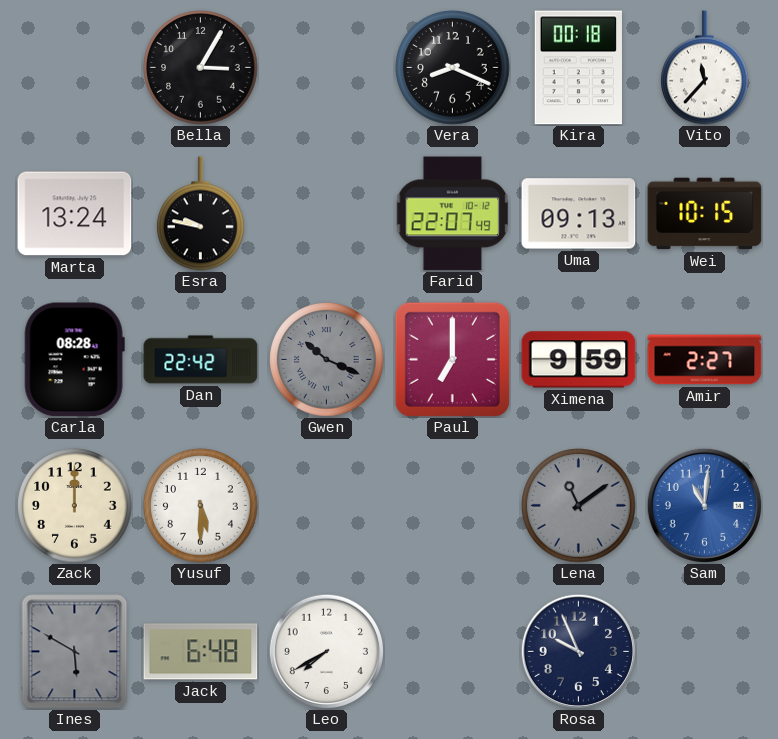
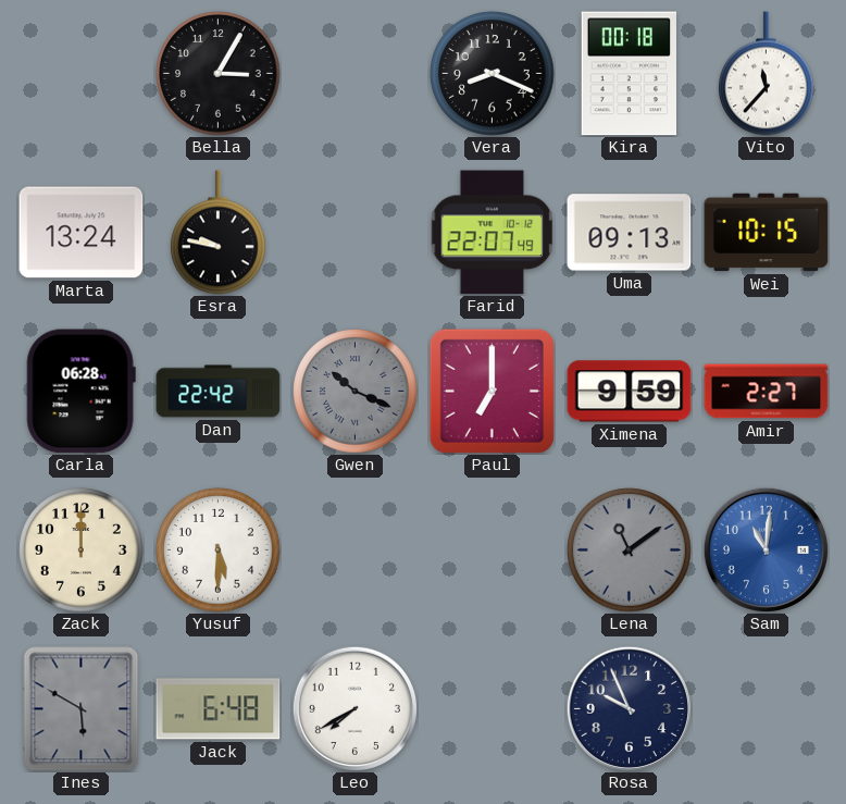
Carla: 08:28 -> 06:28 (80, 392)
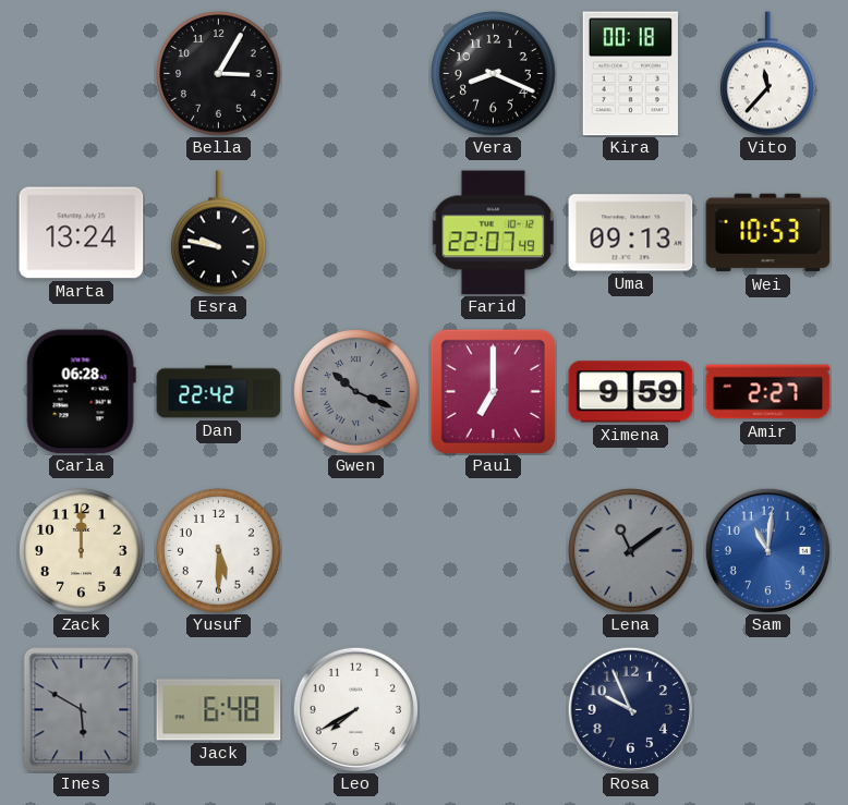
Wei: 10:15 -> 10:53 (768, 233)
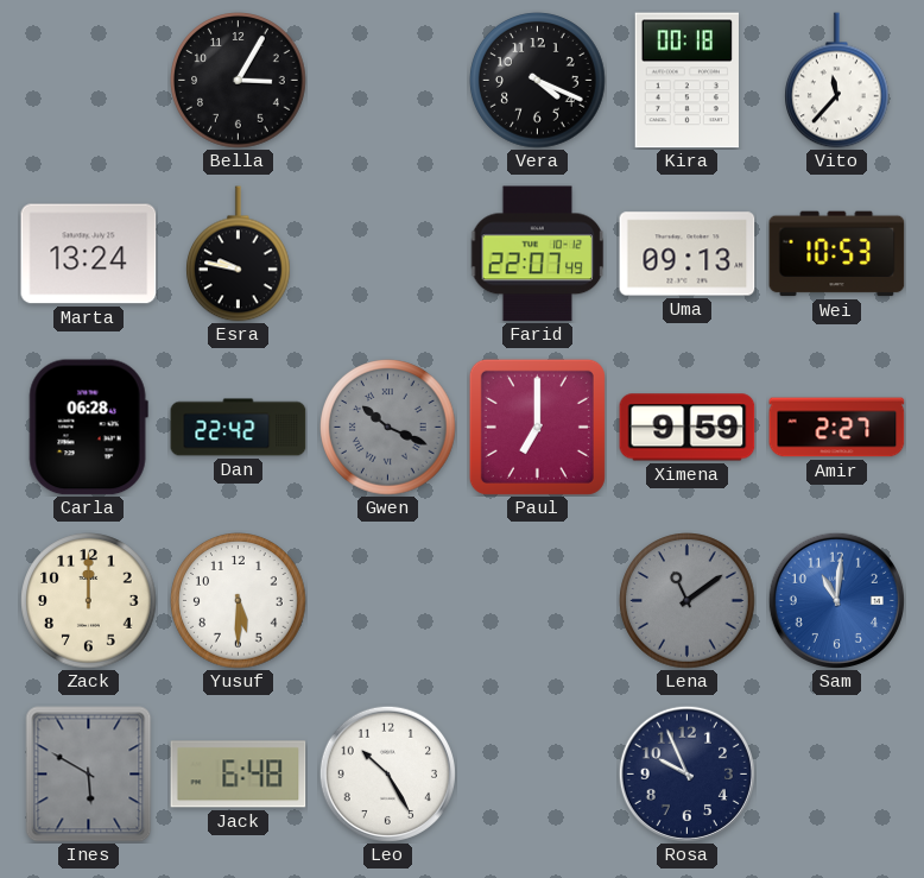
Vera: 8:19 -> 4:19 (538, 81)
Leo: 7:40 -> 10:25 (387, 773)
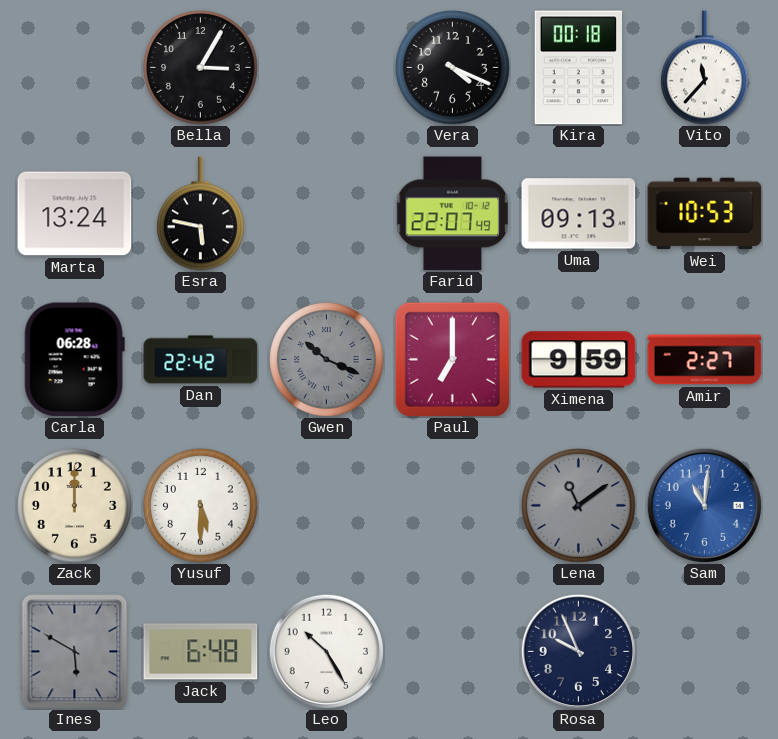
Esra: 9:47 -> 5:47 (201, 214)
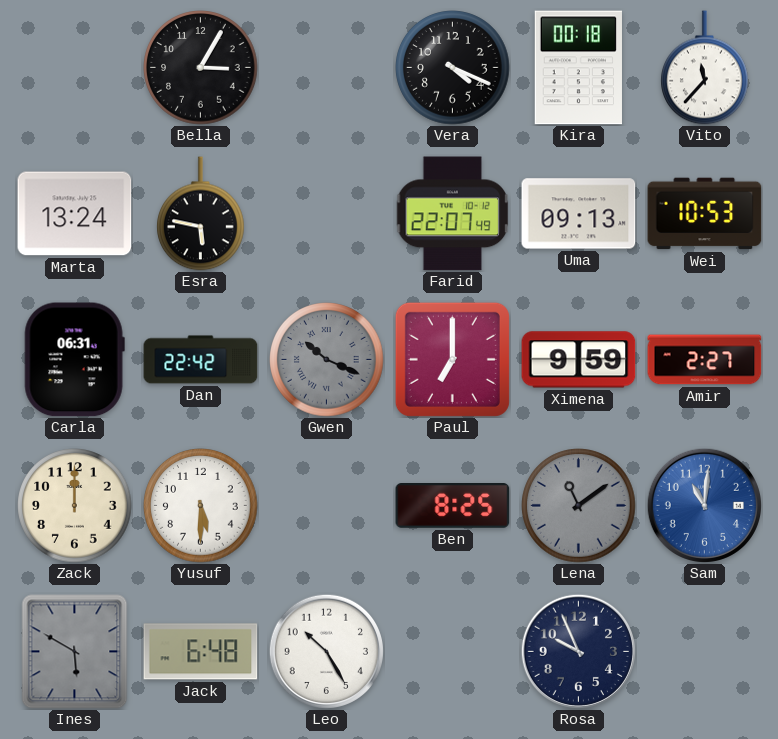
Carla: 06:28 -> 06:31 (74, 360)
Ben: none -> 8:25 (453, 506)
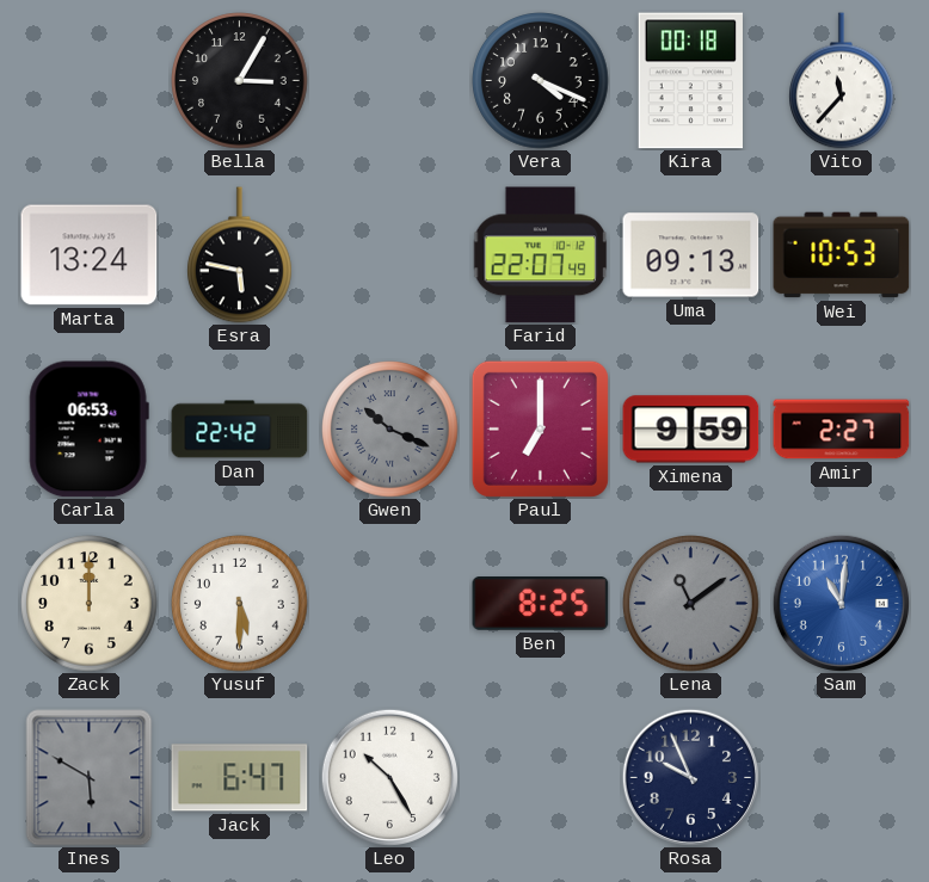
Carla: 06:31 -> 06:53 (88, 430)
Jack: 6:48 -> 6:47 (240, 778)
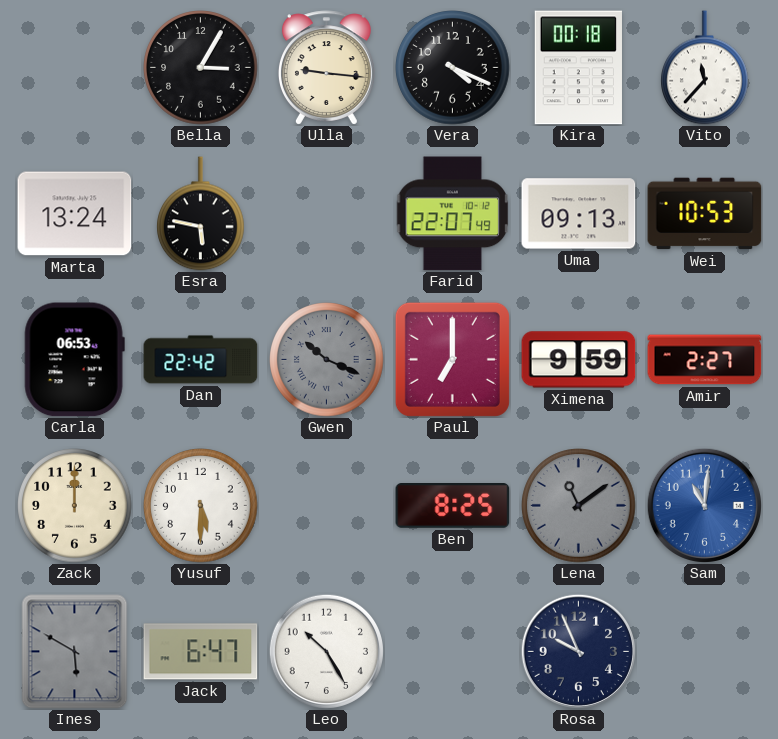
Ulla: none -> 9:16 (326, 68)
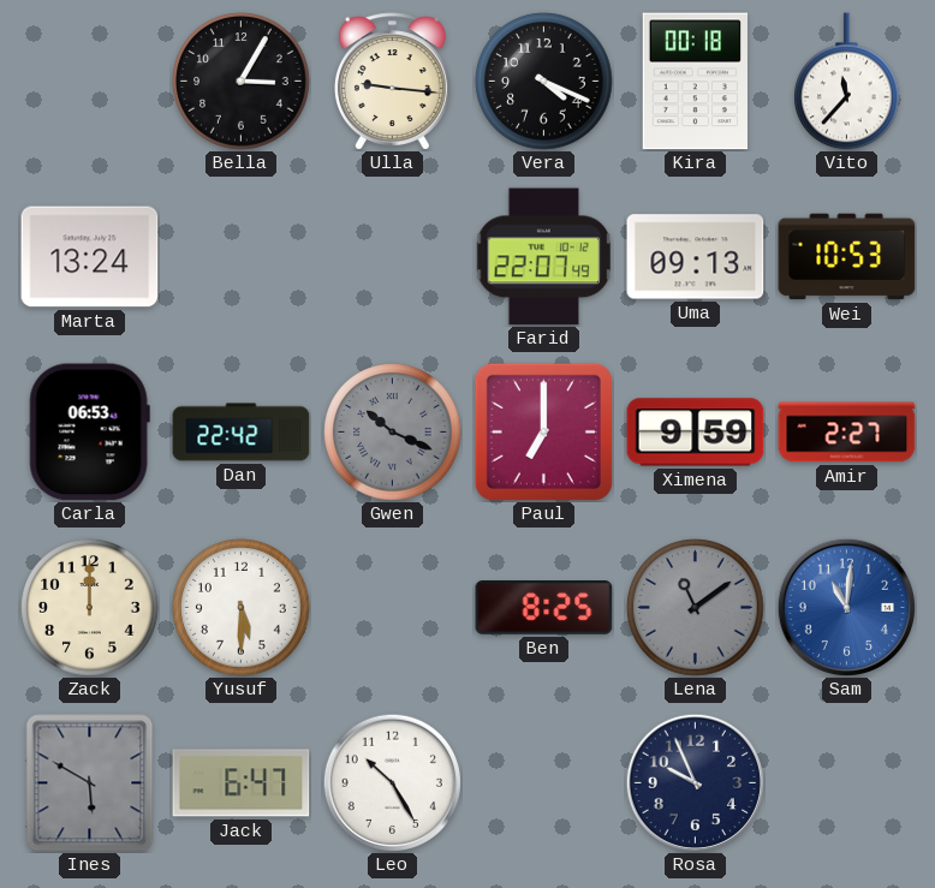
Esra: 5:47 -> none (201, 214)
